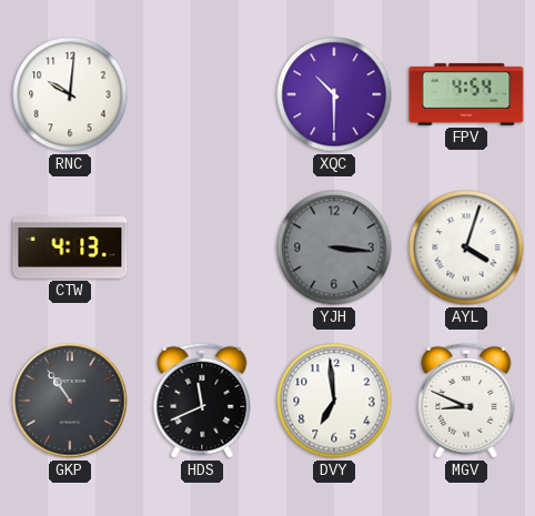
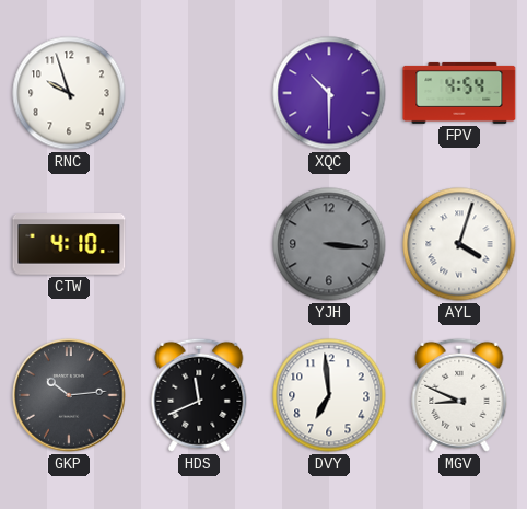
RNC: 10:01 -> 9:57 (69, 93)
CTW: 4:13 -> 4:10 (69, 245)
GKP: 10:54 -> 10:14 (69, 395)
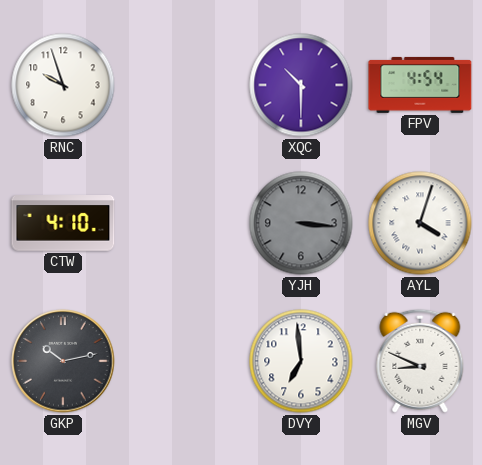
GKP: 10:14 -> 10:13 (63, 361)
HDS: 11:41 -> none (199, 395)
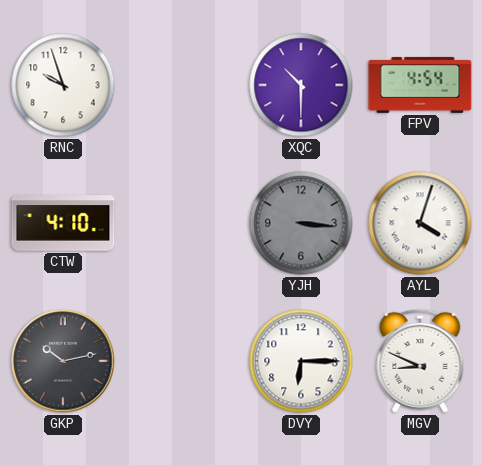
DVY: 6:59 -> 6:15 (301, 361)
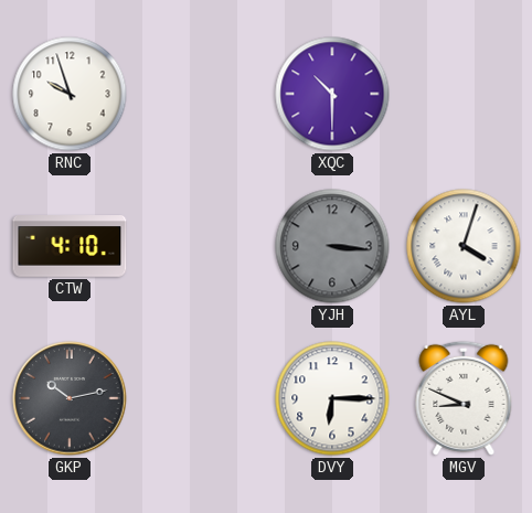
FPV: 4:54 -> none (420, 85)
